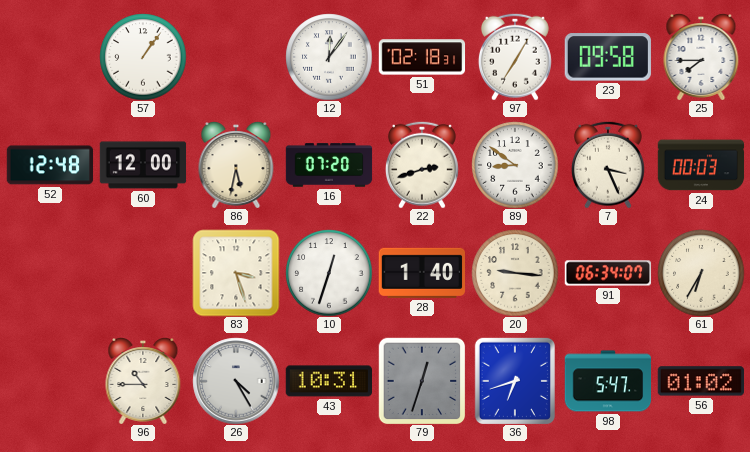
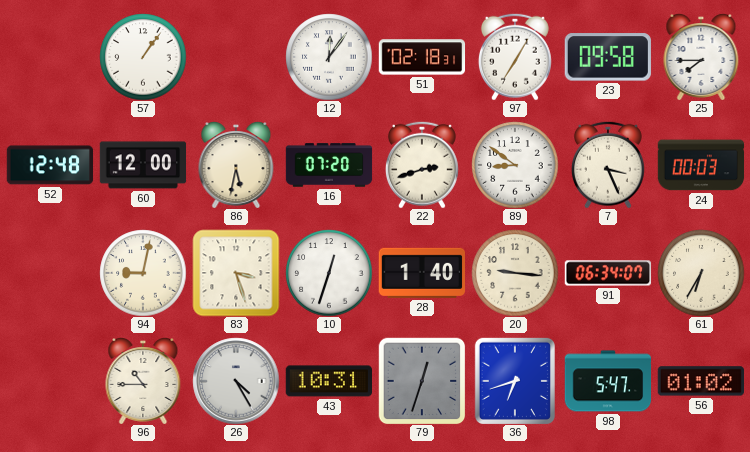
94: none -> 9:02 (143, 273)
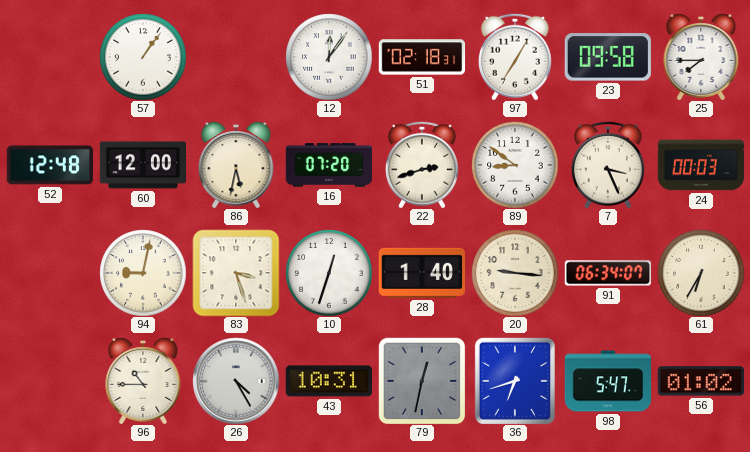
79: 12:33 -> 12:32 (422, 381)
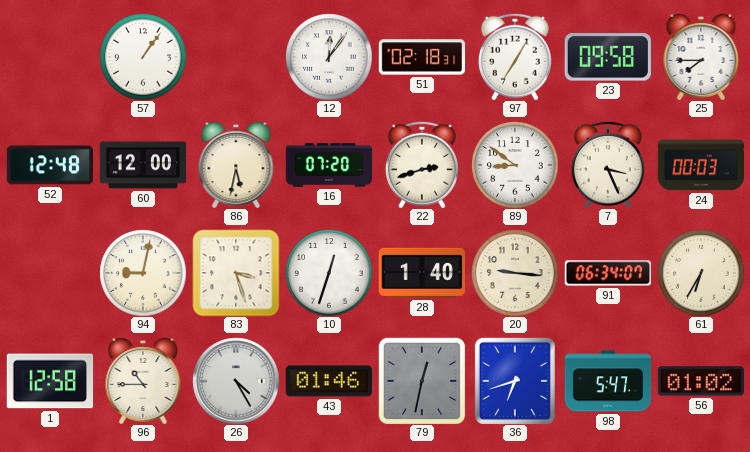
1: none -> 12:58 (50, 381)
43: 10:31 -> 01:46 (328, 381)
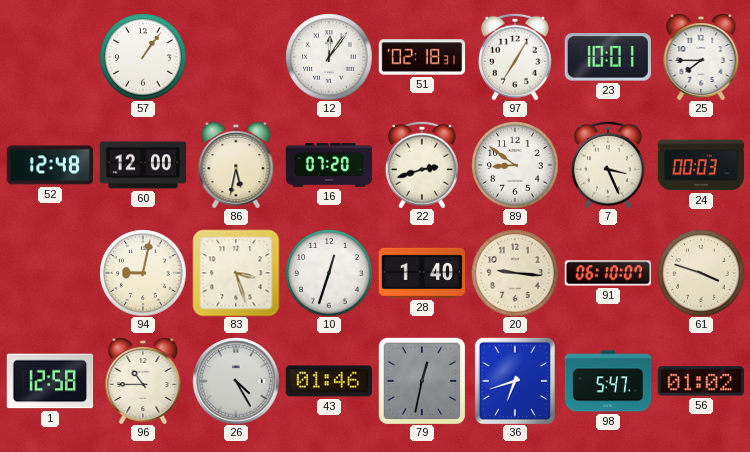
23: 09:58 -> 10:01 (608, 57)
91: 06:34 -> 06:10 (608, 273)
61: 6:35 -> 3:48 (701, 273)
